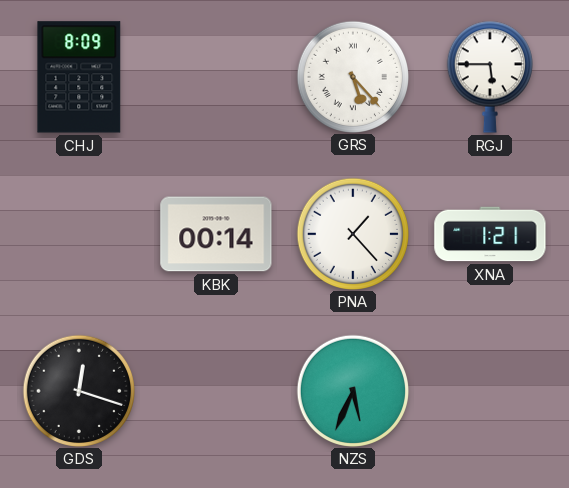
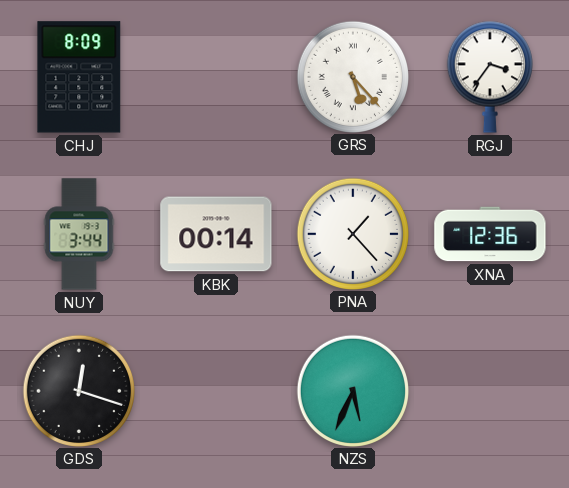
RGJ: 5:45 -> 3:36 (490, 77)
NUY: none -> 3:44 (79, 234)
XNA: 1:21 -> 12:36 (490, 234)
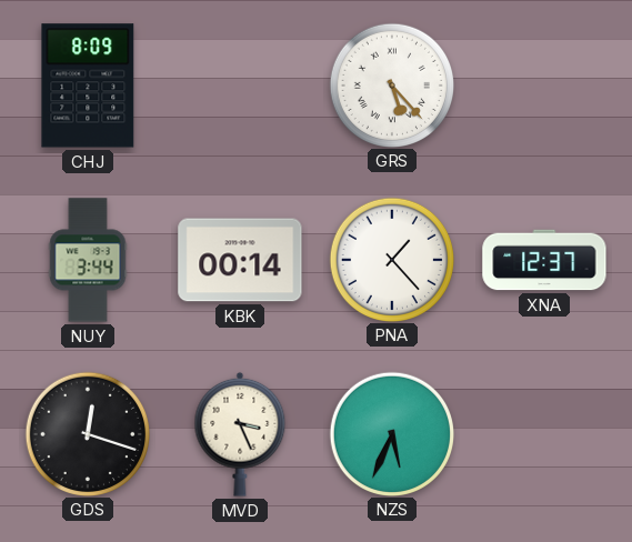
RGJ: 3:36 -> none (490, 77)
XNA: 12:36 -> 12:37 (544, 260)
MVD: none -> 3:26 (240, 434)
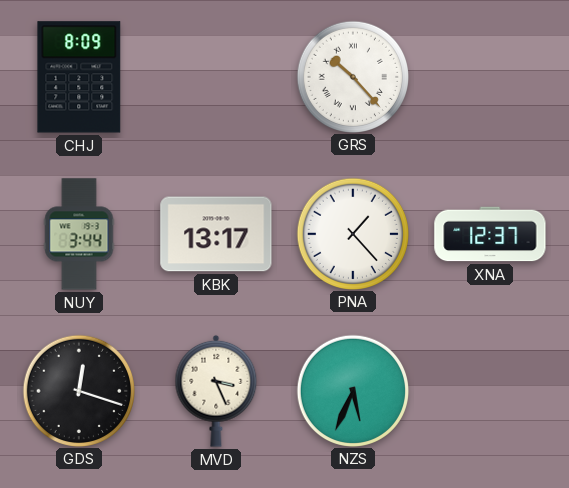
GRS: 5:23 -> 10:23 (352, 76)
KBK: 00:14 -> 13:17 (216, 234)
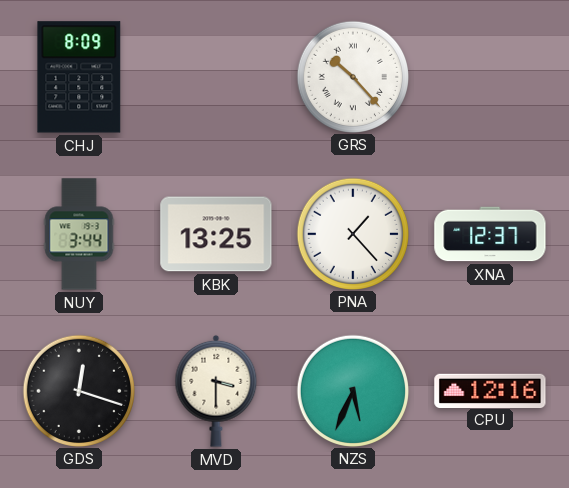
KBK: 13:17 -> 13:25 (216, 234)
MVD: 3:26 -> 3:30 (216, 391)
CPU: none -> 12:16 (490, 390)
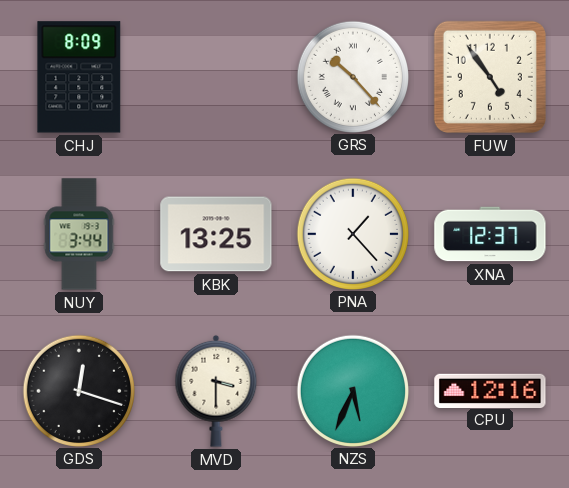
FUW: none -> 4:54 (490, 77)
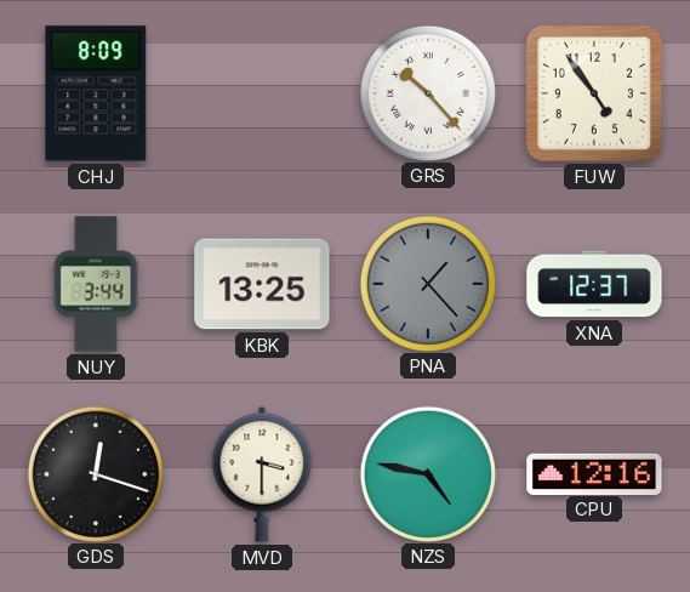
PNA dial: white -> grey (427, 283)
NZS: 5:34 -> 4:47 (427, 473)
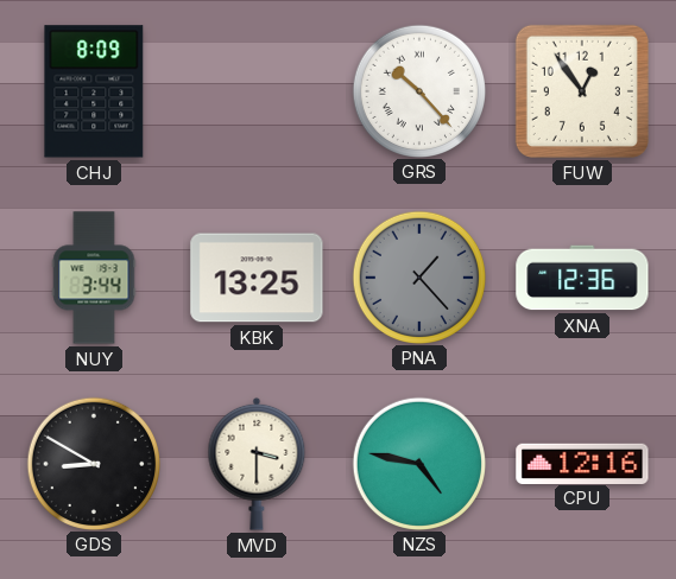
FUW: 4:54 -> 12:54 (582, 91)
XNA: 12:37 -> 12:36 (582, 278)
GDS: 12:18 -> 8:50 (93, 463)
